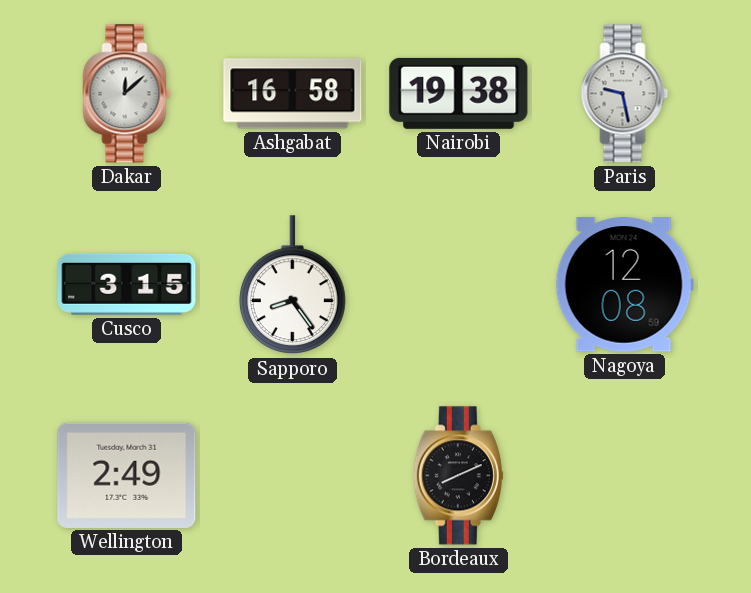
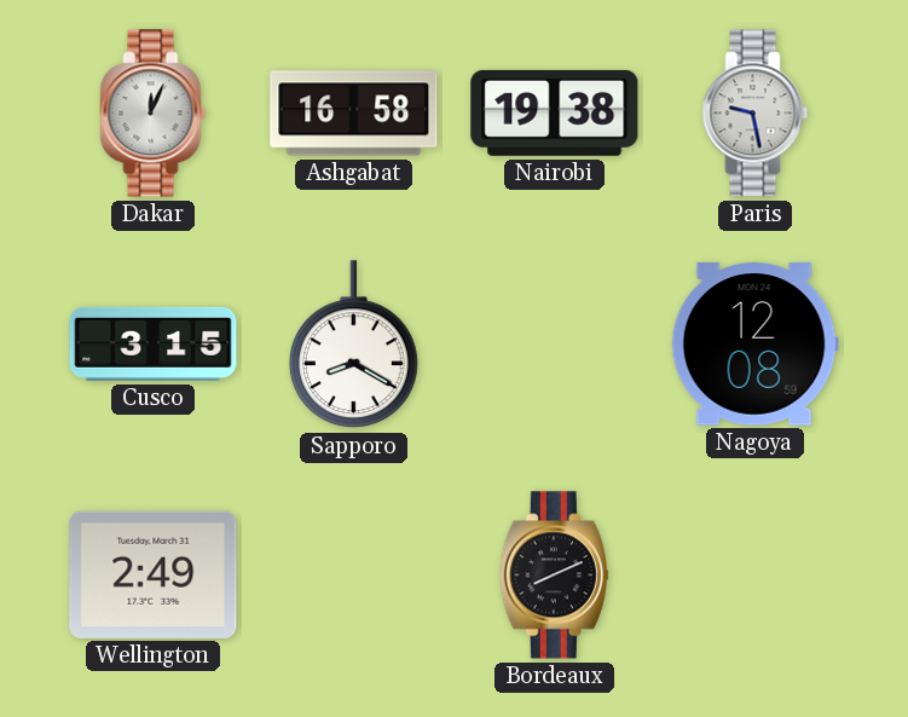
Dakar: 12:08 -> 12:04 (154, 114)
Sapporo: 8:24 -> 8:20 (353, 345)
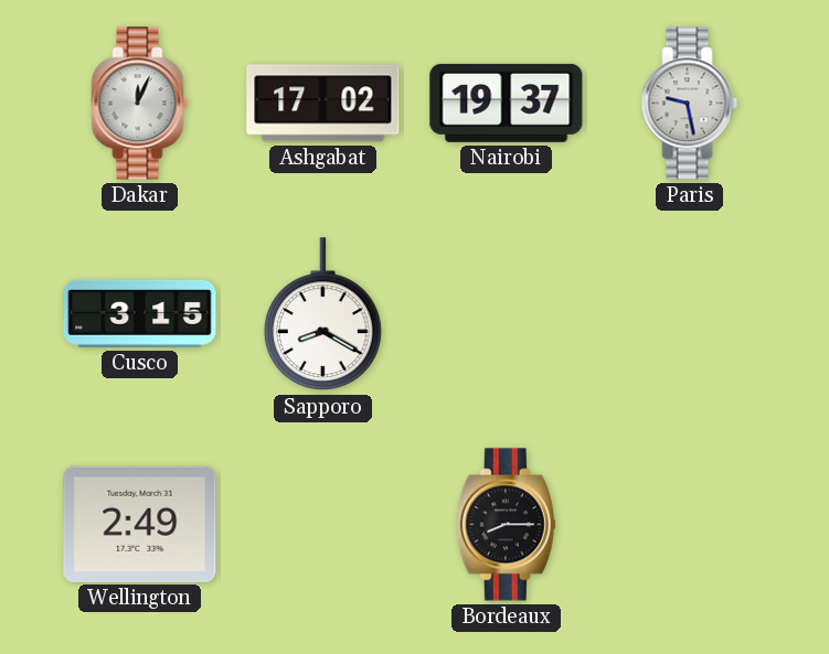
Ashgabat: 16:58 -> 17:02 (323, 104)
Nairobi: 19:38 -> 19:37 (507, 103)
Nagoya: 12:08 -> none (754, 345)
Bordeaux: 8:11 -> 8:15 (506, 525)
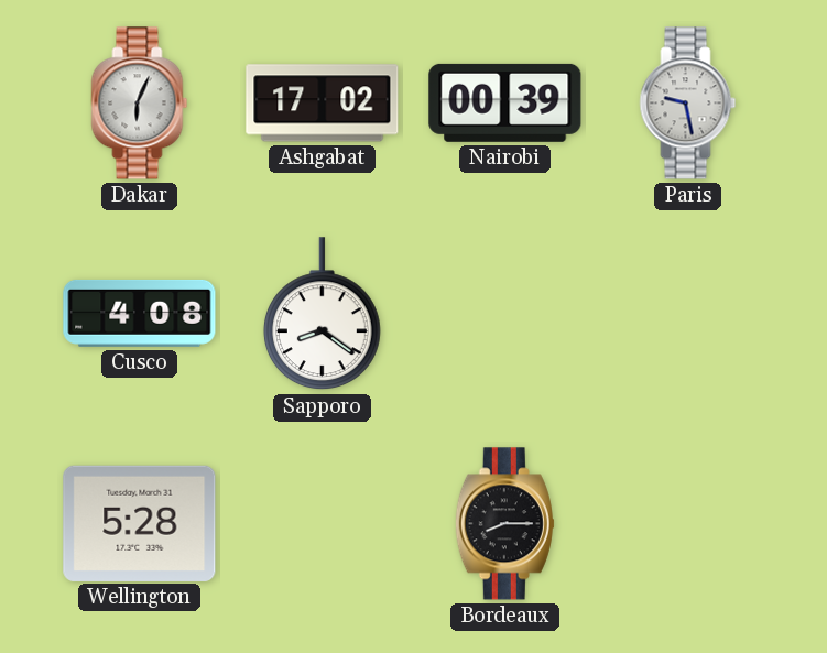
Dakar: 12:04 -> 6:04 (140, 104)
Nairobi: 19:37 -> 00:39 (505, 102)
Cusco: 3:15 -> 4:08 (140, 313)
Sapporo: 8:20 -> 8:21 (322, 314)
Wellington: 2:49 -> 5:28 (140, 523)
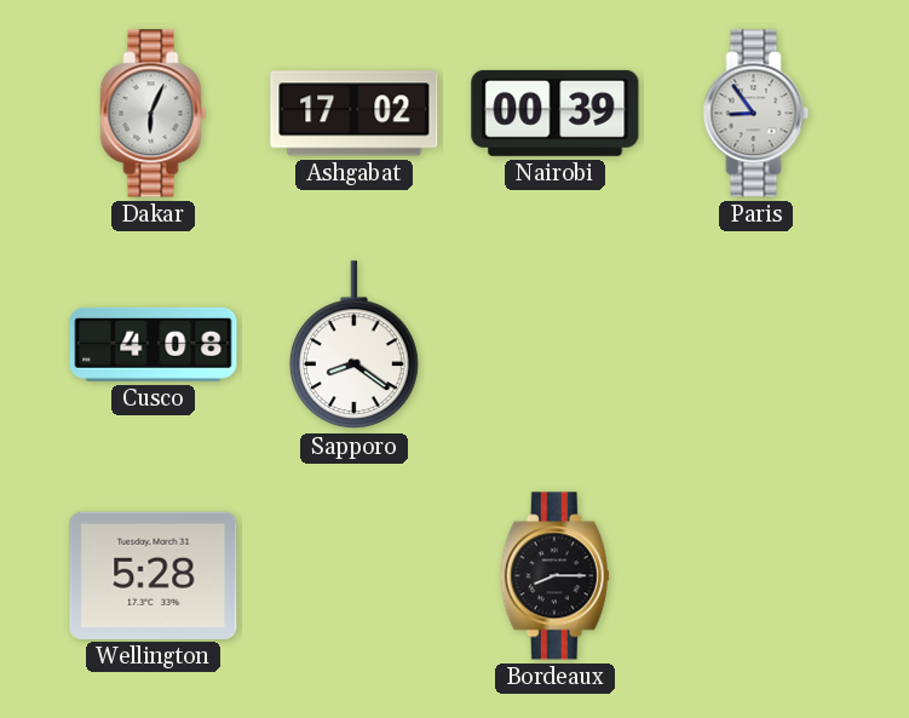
Paris: 9:28 -> 8:54 (756, 114)
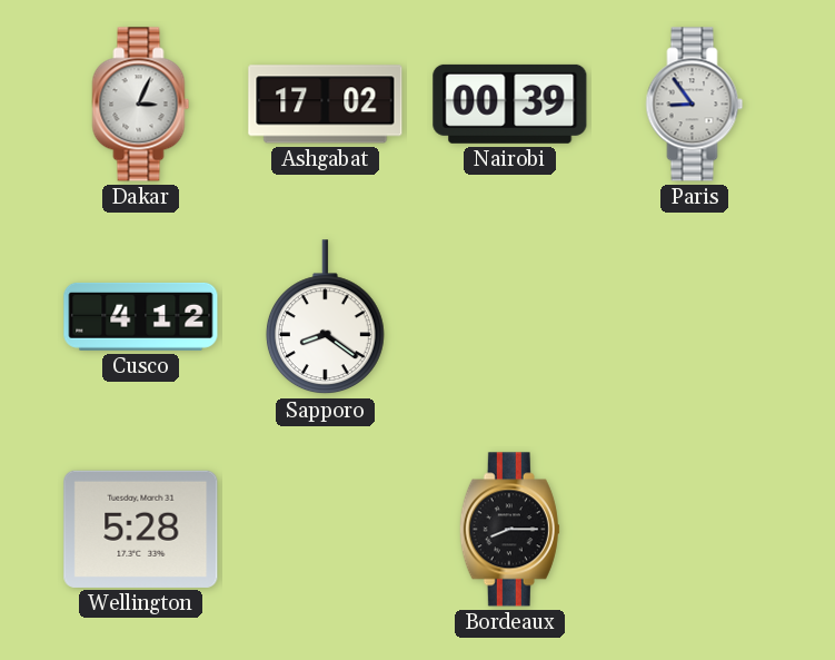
Dakar: 6:04 -> 3:04 (141, 105)
Cusco: 4:08 -> 4:12 (141, 316)
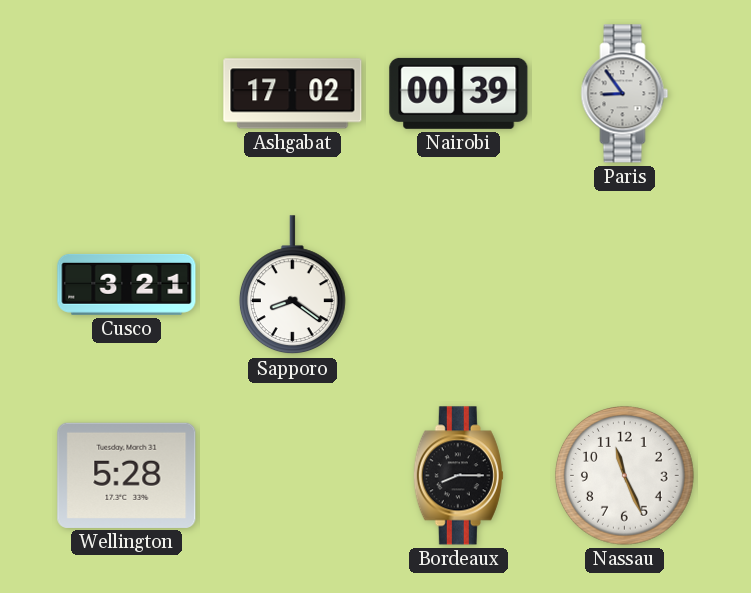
Dakar: 3:04 -> none (141, 105)
Cusco: 4:12 -> 3:21 (127, 284)
Nassau: none -> 11:26 (625, 476)
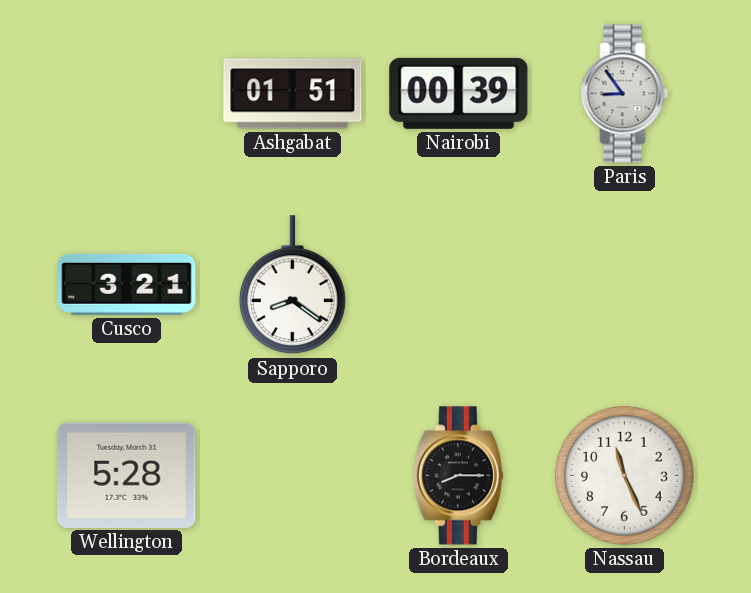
Ashgabat: 17:02 -> 01:51 (293, 94)
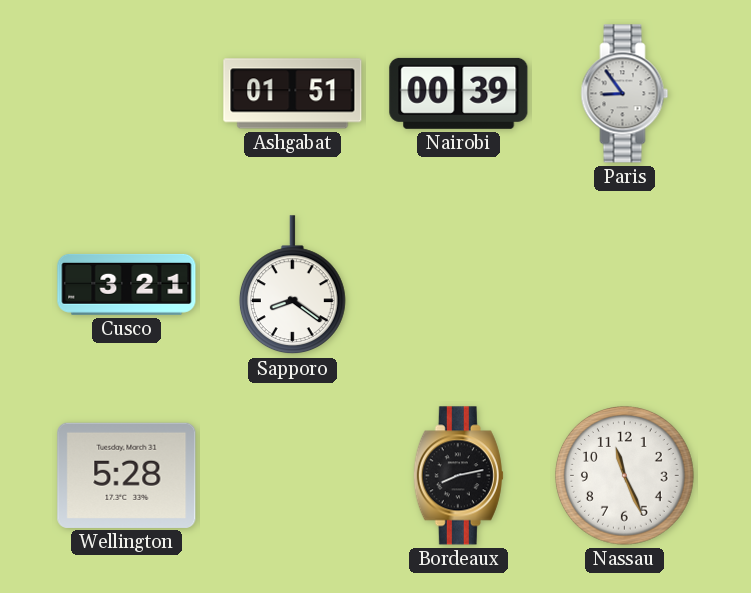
Bordeaux: 8:15 -> 8:13 (458, 476)
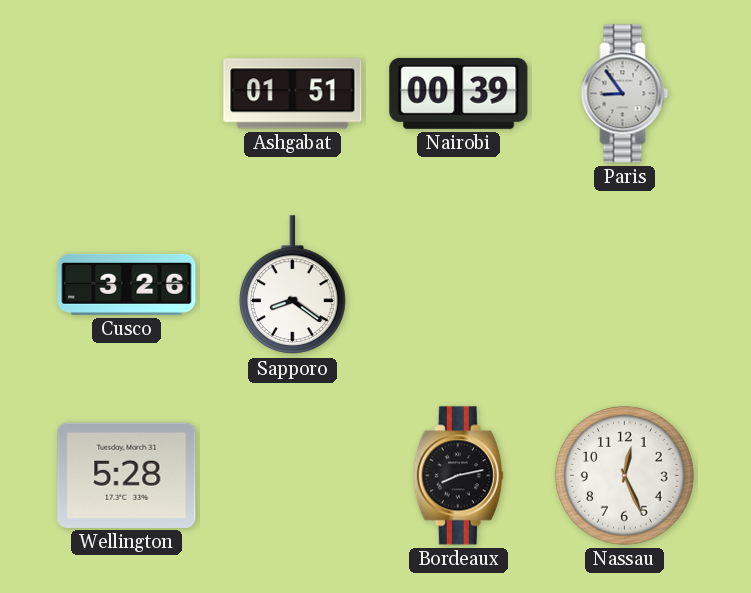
Cusco: 3:21 -> 3:26 (127, 284)
Nassau: 11:26 -> 12:26 (625, 476)
